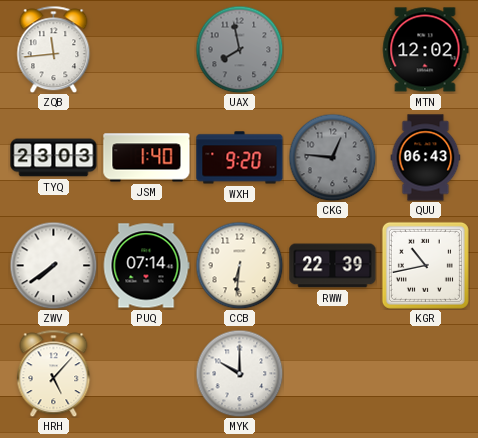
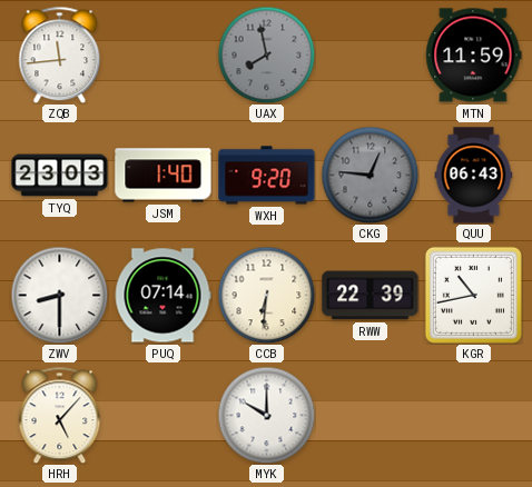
MTN: 12:02 -> 11:59 (473, 56)
ZWV: 7:39 -> 8:30 (59, 295)
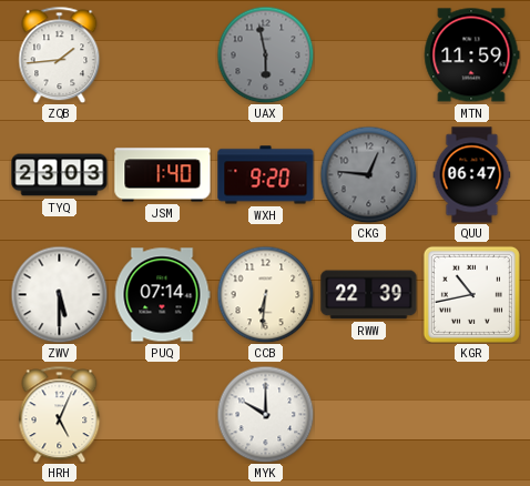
ZQB: 11:44 -> 1:44 (60, 54)
UAX: 7:58 -> 5:58 (265, 54)
QUU: 06:43 -> 06:47 (472, 175)
ZWV: 8:30 -> 5:30 (59, 294)
HRH: 5:07 -> 5:04 (60, 414)
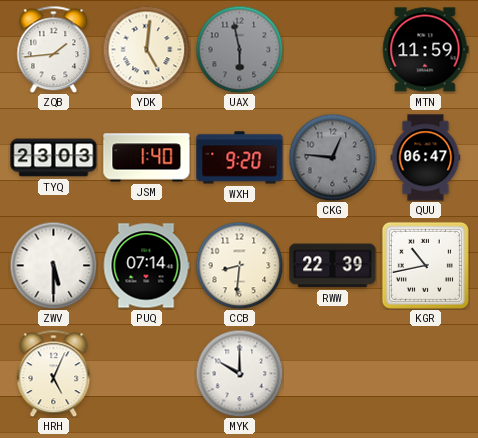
YDK: none -> 5:01 (146, 49)
CCB: 6:31 -> 8:31 (239, 265)
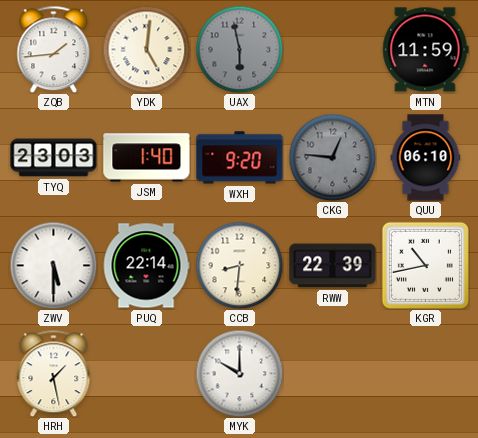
QUU: 06:47 -> 06:10 (426, 158)
PUQ: 07:14 -> 22:14 (146, 266)
HRH: 5:04 -> 1:28 (54, 373)
